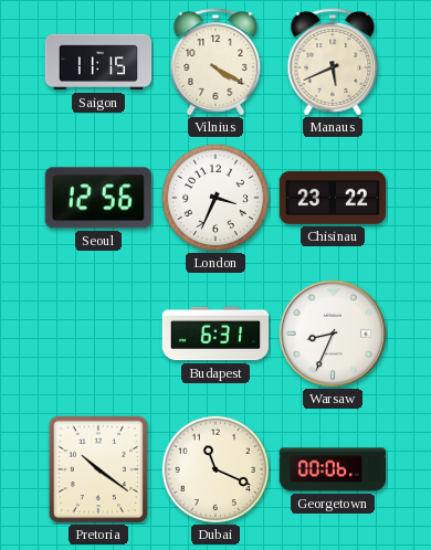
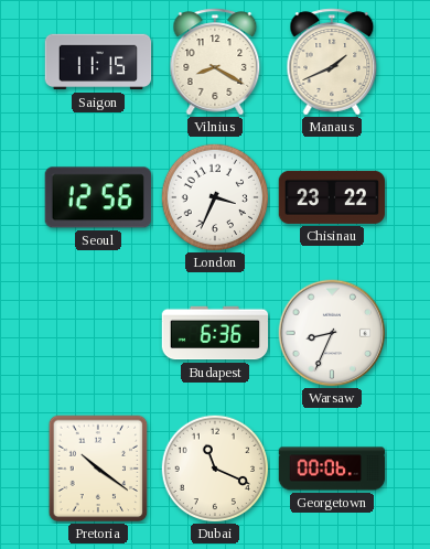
Vilnius: 4:20 -> 8:20 (215, 62)
Manaus: 5:41 -> 1:41 (332, 62)
Budapest: 6:31 -> 6:36 (215, 333)
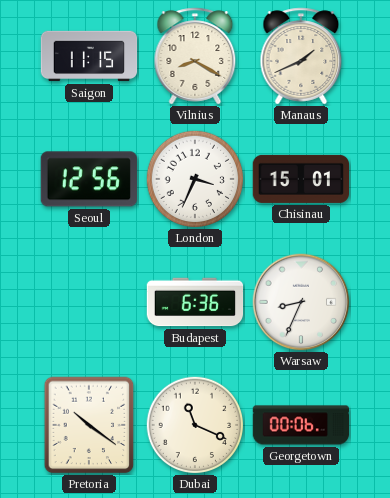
Chisinau: 23:22 -> 15:01 (301, 179)
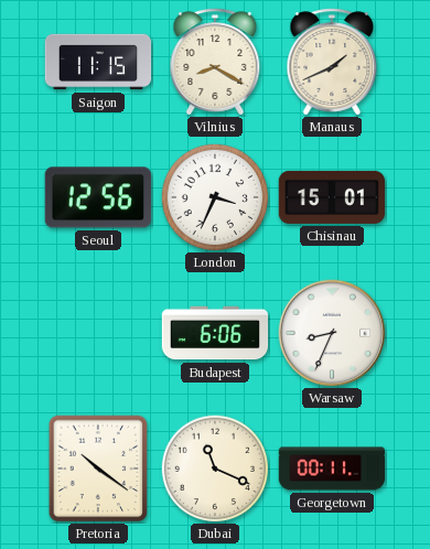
Budapest: 6:36 -> 6:06 (215, 333)
Georgetown: 00:06 -> 00:11 (332, 469)
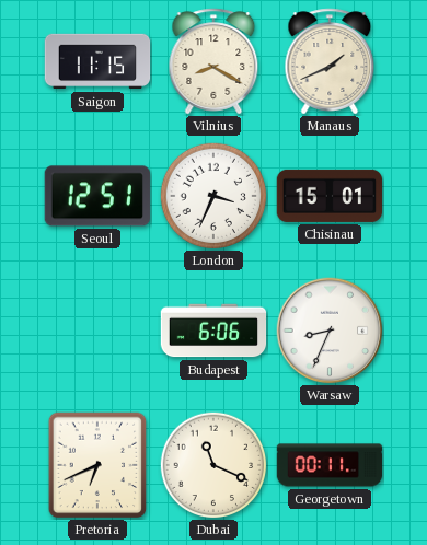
Seoul: 12:56 -> 12:51 (97, 196)
Pretoria: 10:21 -> 6:41 (97, 465)
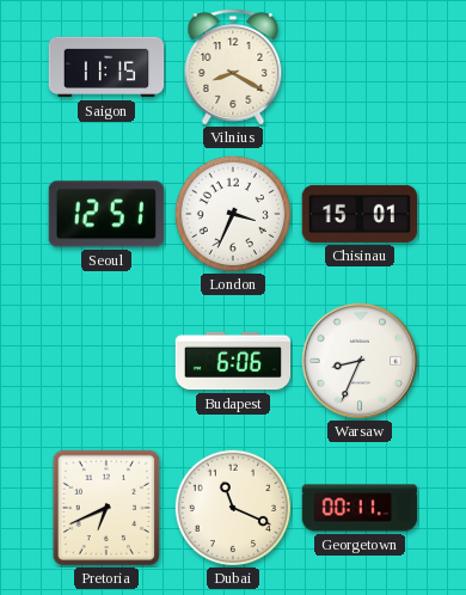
Manaus: 1:41 -> none (330, 61)
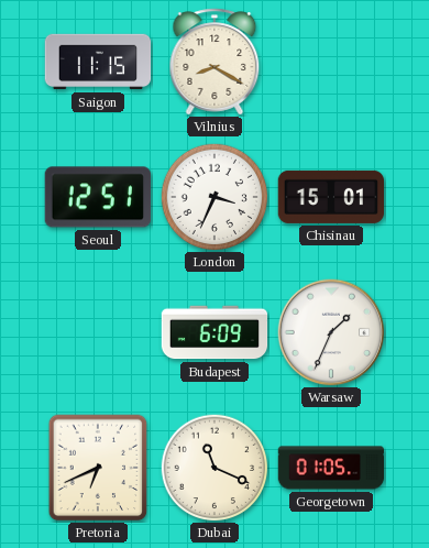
Budapest: 6:06 -> 6:09 (215, 332)
Warsaw: 8:34 -> 1:34 (331, 332)
Georgetown: 00:11 -> 01:05 (331, 468)
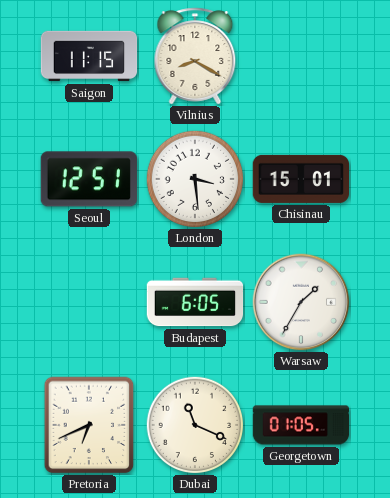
London: 3:34 -> 3:29 (195, 179)
Budapest: 6:09 -> 6:05 (195, 302)
Warsaw: 1:34 -> 1:35 (301, 302)
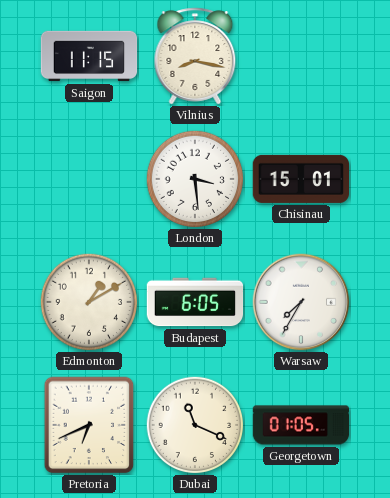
Vilnius: 8:20 -> 8:17 (195, 56)
Seoul: 12:51 -> none (89, 179)
Edmonton: none -> 1:10 (89, 302)
Warsaw: 1:35 -> 7:35 (301, 302)
